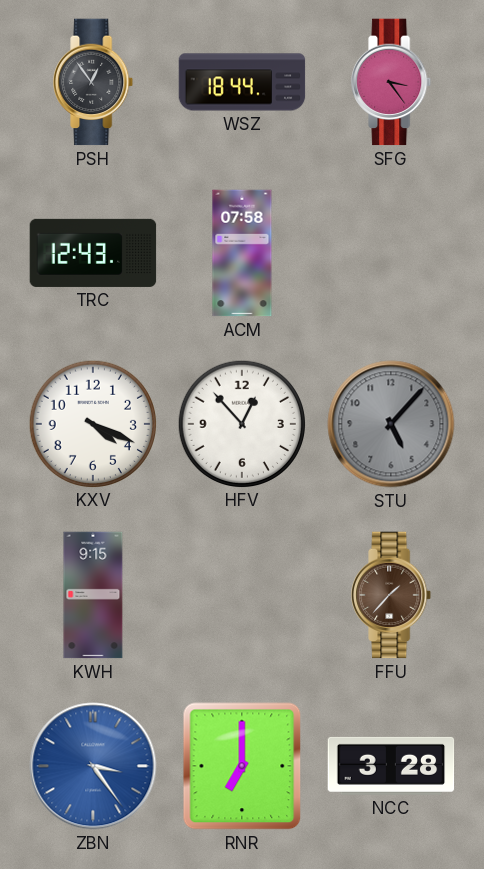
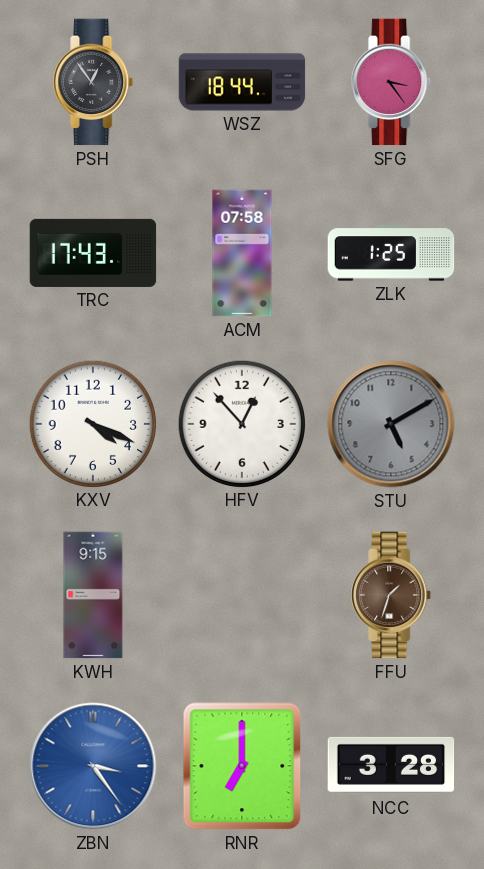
TRC: 12:43 -> 17:43 (93, 253)
ZLK: none -> 1:25 (391, 253)
STU: 5:07 -> 5:10 (391, 424)
FFU: 1:37 -> 1:33 (392, 595)
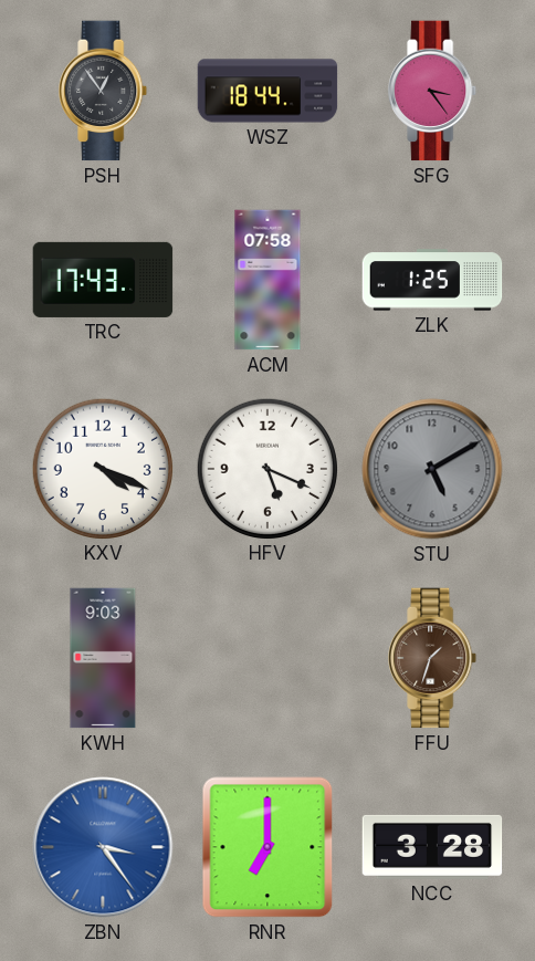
HFV: 12:53 -> 5:19 (266, 468)
KWH: 9:15 -> 9:03 (103, 658)
